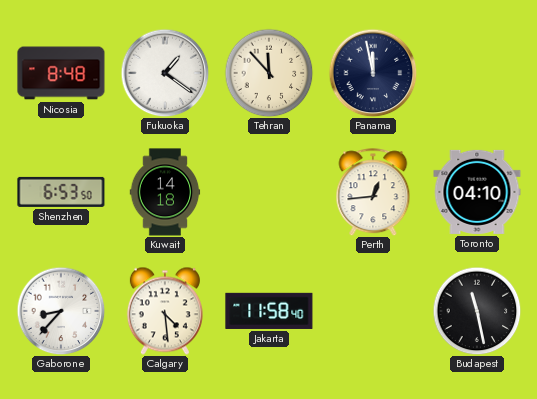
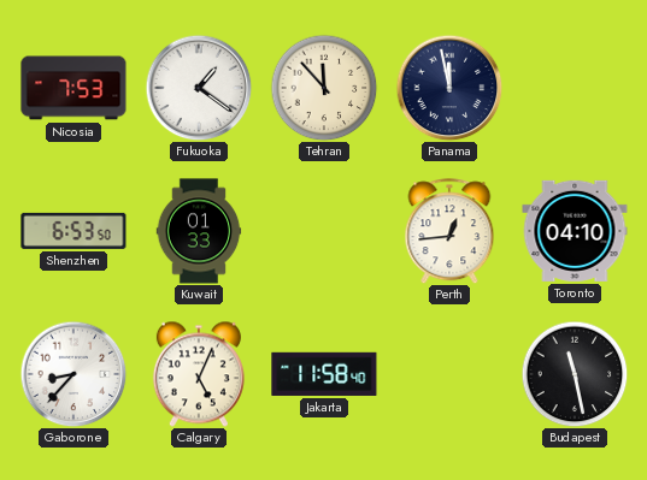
Nicosia: 8:48 -> 7:53 (73, 88)
Kuwait: 14:18 -> 01:33 (199, 231)
Calgary: 4:29 -> 5:04 (199, 374)
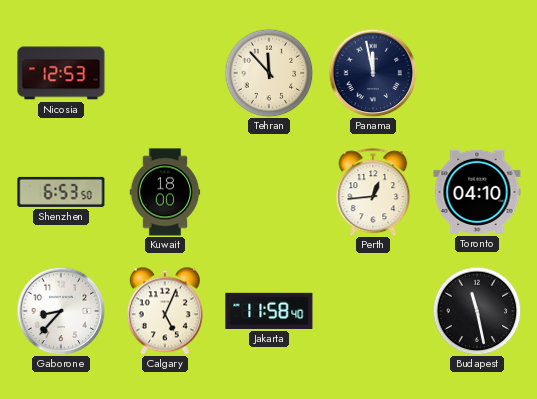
Nicosia: 7:53 -> 12:53 (61, 73)
Fukuoka: 1:21 -> none (199, 88)
Kuwait: 01:33 -> 18:00 (165, 192)
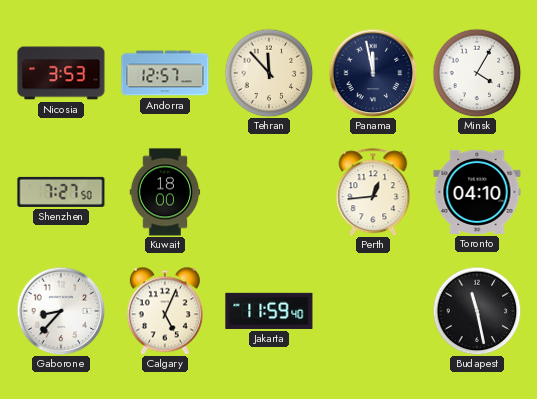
Nicosia: 12:53 -> 3:53 (61, 73)
Andorra: none -> 12:57 (165, 73)
Minsk: none -> 4:05 (477, 73)
Shenzhen: 6:53 -> 7:27 (61, 192)
Jakarta: 11:58 -> 11:59 (269, 311)
